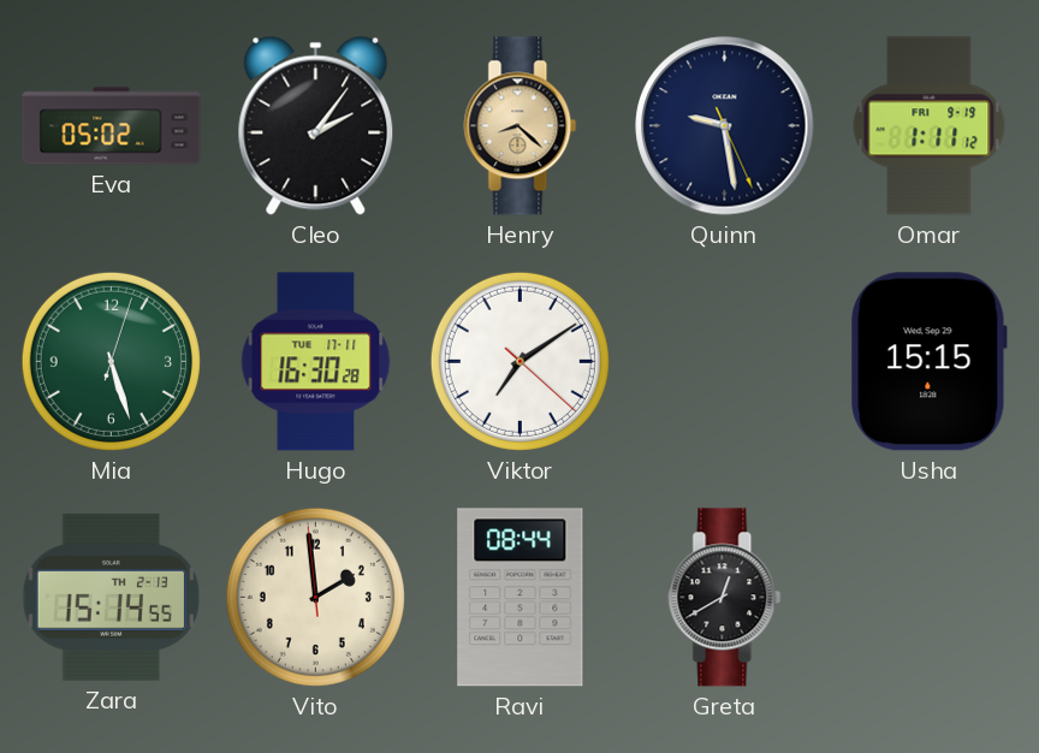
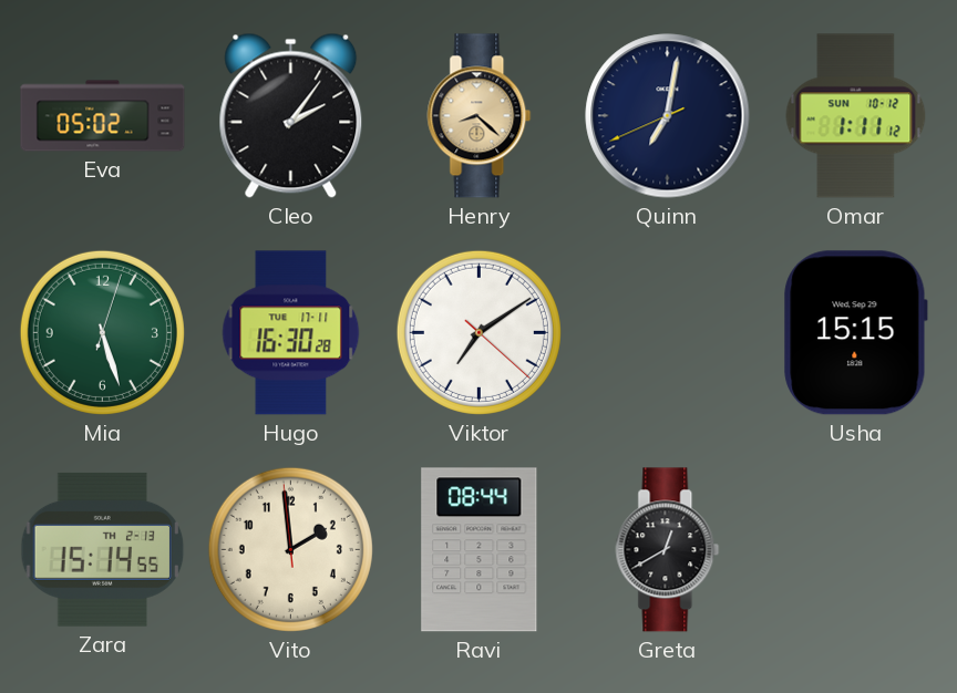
Quinn: 9:28 -> 7:01 (668, 116)
Omar date: FRI 9-19 -> SUN 10-12 (856, 116)
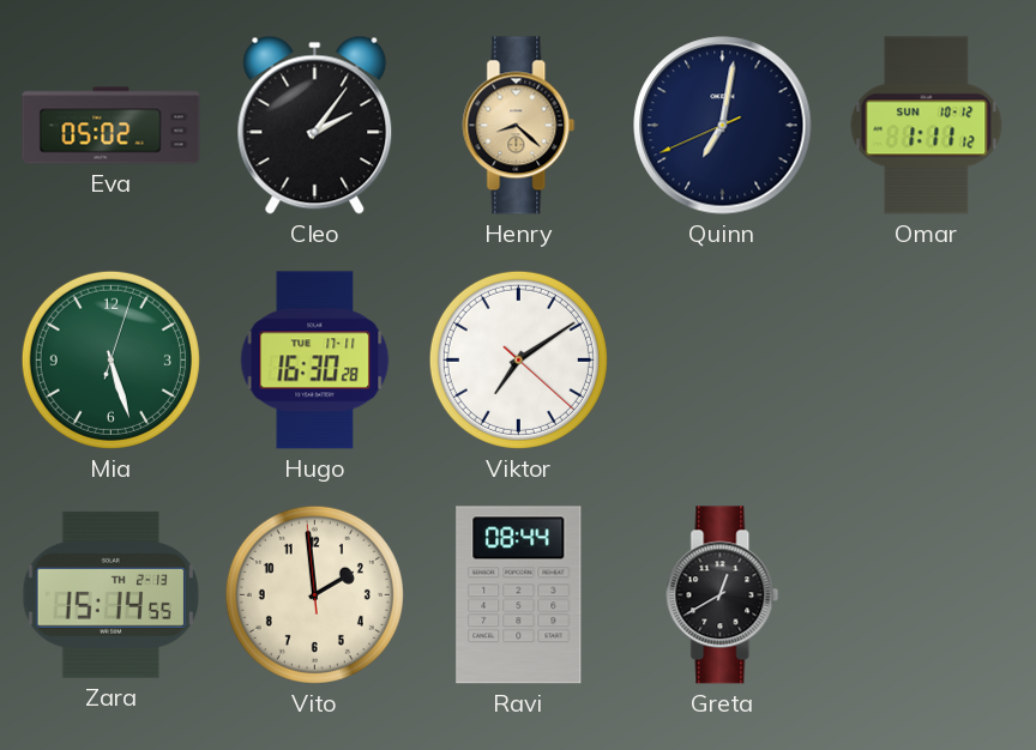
Usha: 15:15 -> none (855, 333)
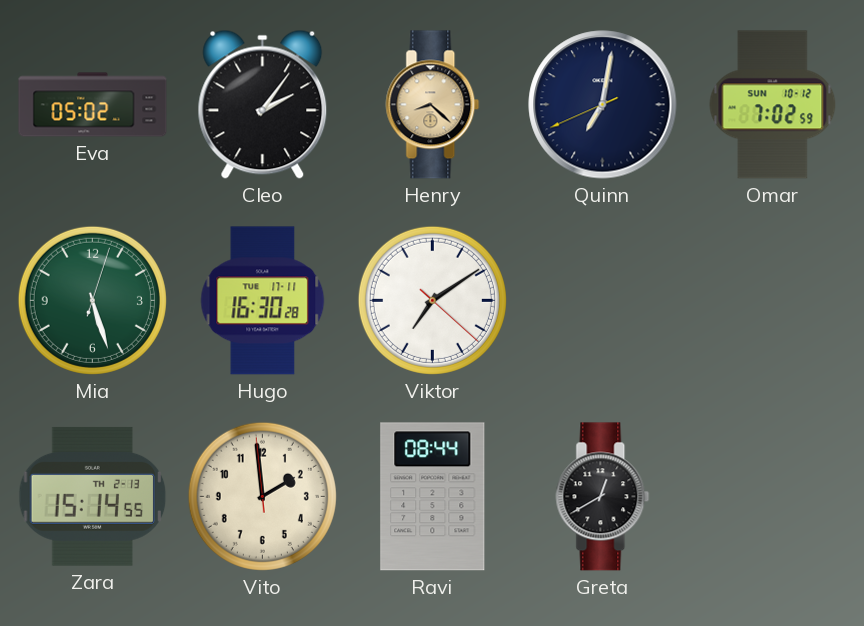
Omar: 1:11 -> 7:02 (773, 105)
